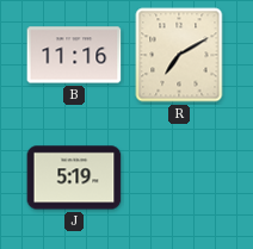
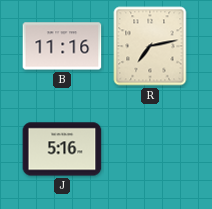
R: 7:10 -> 7:13 (150, 46)
J: 5:19 -> 5:16 (62, 149)
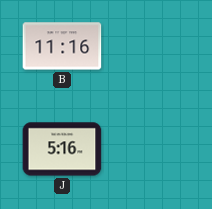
R: 7:13 -> none (150, 46)
